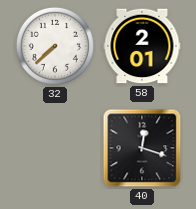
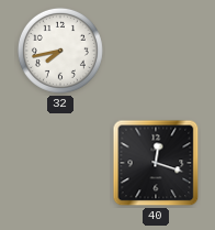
32: 7:38 -> 7:43 (60, 51)
58: 2:01 -> none (142, 46)
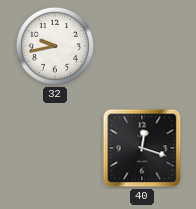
32: 7:43 -> 9:43 (55, 46)
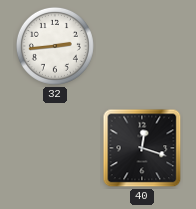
32: 9:43 -> 2:44 (55, 46)
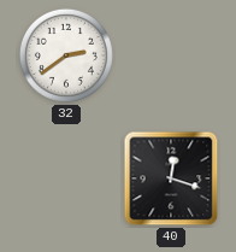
32: 2:44 -> 2:39 (66, 55)
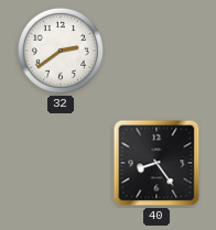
40: 12:18 -> 8:24 (156, 163)
